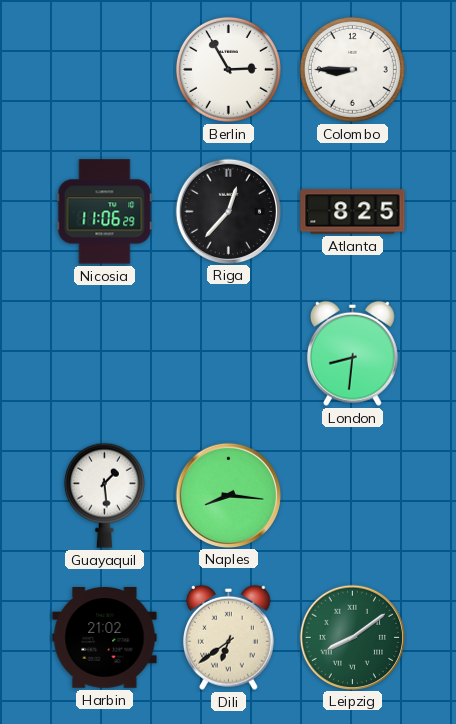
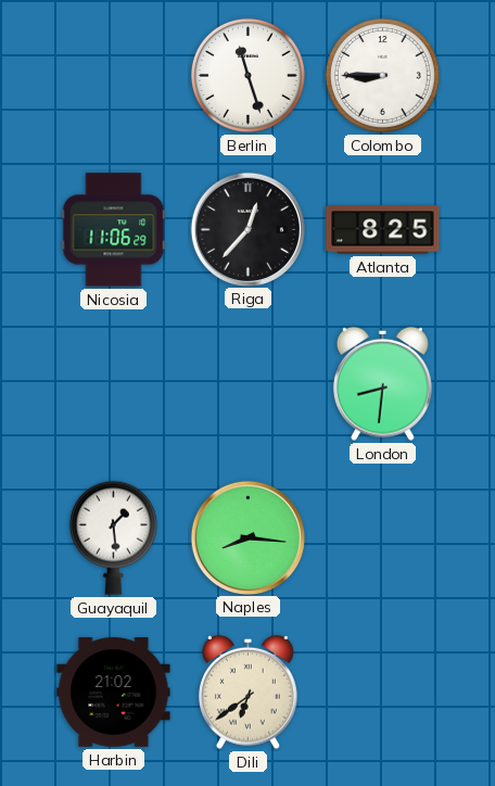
Berlin: 2:55 -> 11:27 (247, 75)
Leipzig: 8:09 -> none (352, 637)
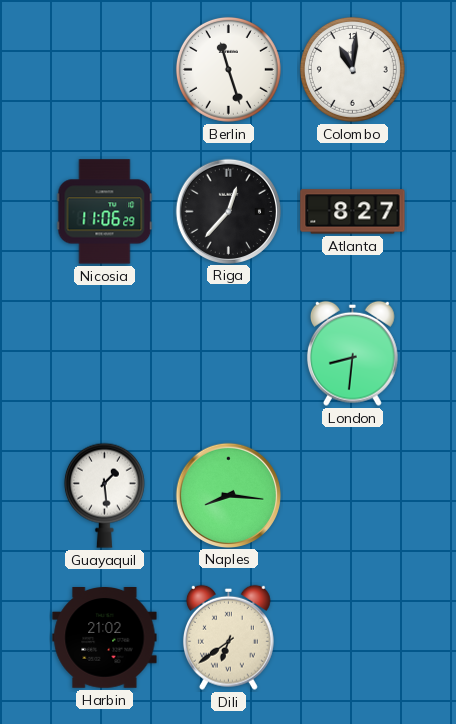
Colombo: 8:45 -> 11:01 (352, 69)
Atlanta: 8:25 -> 8:27 (353, 212)
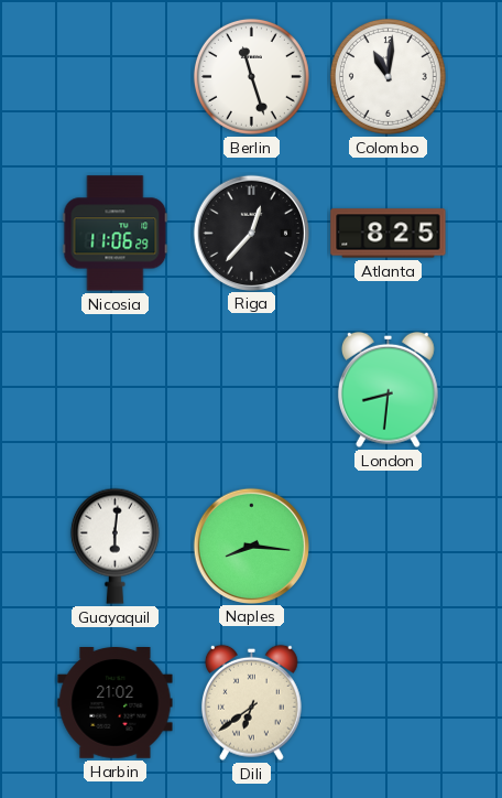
Atlanta: 8:27 -> 8:25 (389, 234)
Guayaquil: 1:29 -> 6:01 (114, 546)
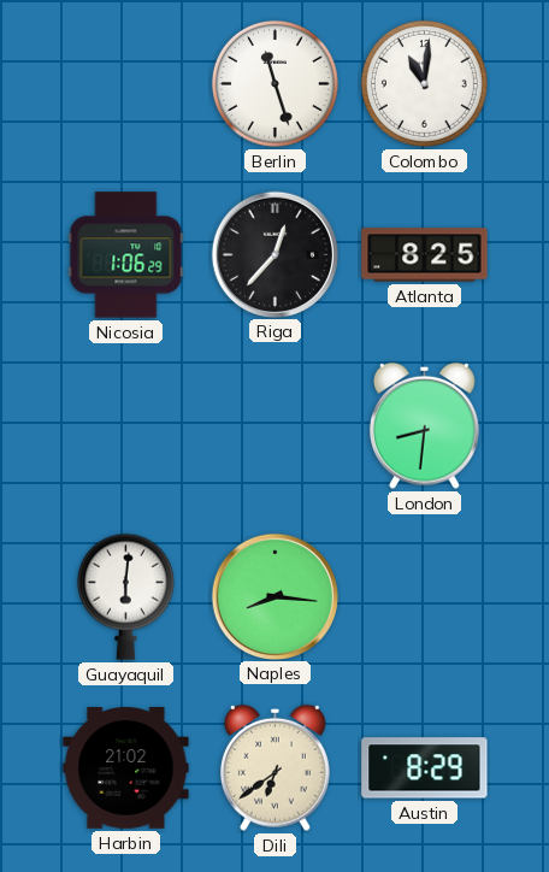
Nicosia: 11:06 -> 1:06 (126, 255)
Austin: none -> 8:29 (425, 768)
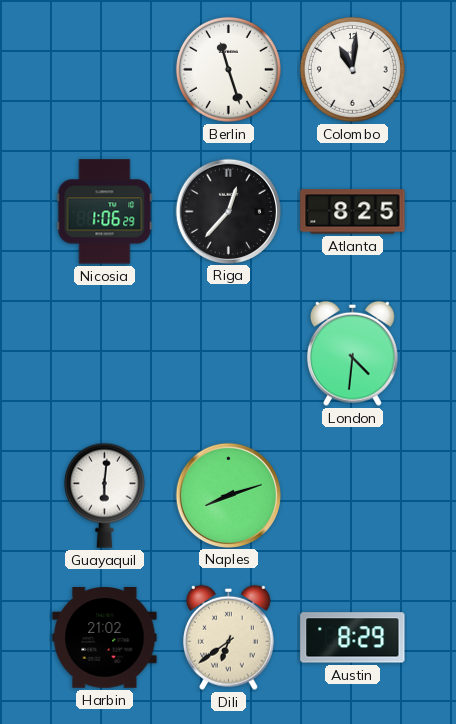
London: 8:31 -> 4:31 (352, 353)
Naples: 8:16 -> 8:12 (228, 495)
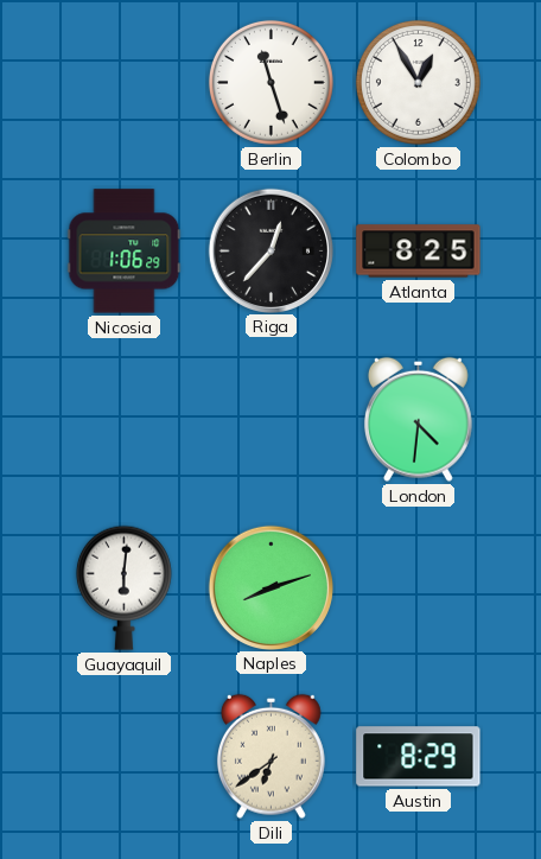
Colombo: 11:01 -> 12:55 (418, 82)
Harbin: 21:02 -> none (105, 638)
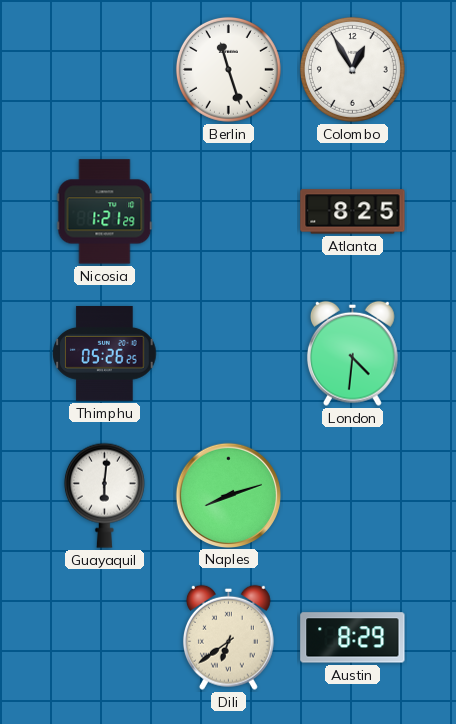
Nicosia: 1:06 -> 1:21 (105, 212)
Riga: 12:37 -> none (270, 250)
Thimphu: none -> 05:26 (105, 354)
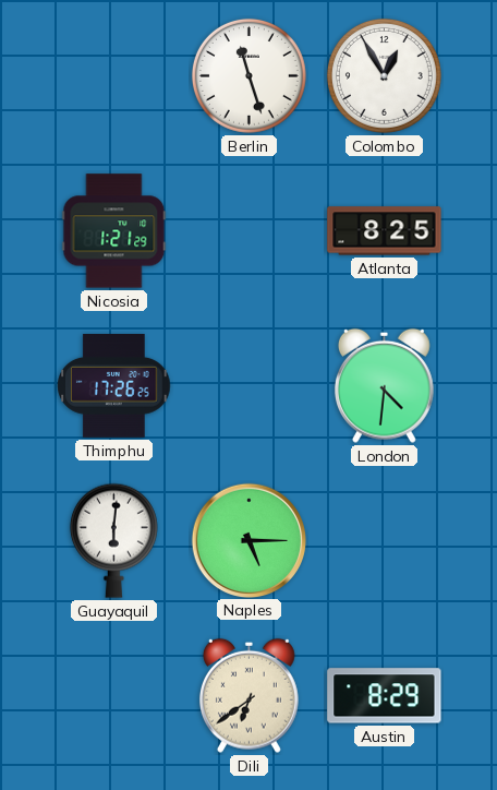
Thimphu: 05:26 -> 17:26 (114, 386)
Naples: 8:12 -> 5:15 (248, 540)
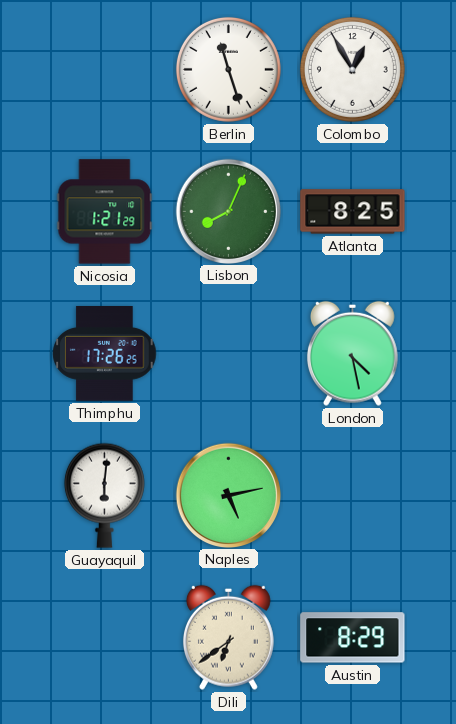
Lisbon: none -> 8:04 (228, 211)
London: 4:31 -> 4:28 (352, 353)
Naples: 5:15 -> 5:13 (228, 495)
